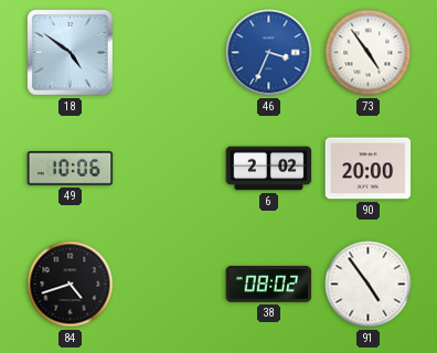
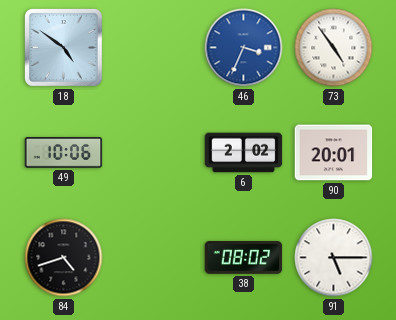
90: 20:00 -> 20:01 (334, 153)
91: 4:54 -> 5:15 (334, 258)
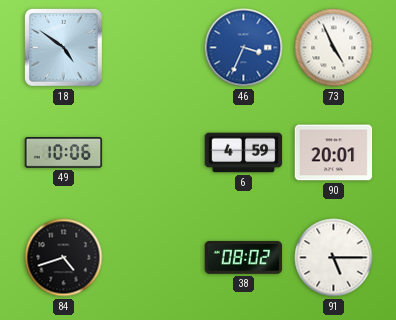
73: 4:54 -> 4:56 (334, 48)
6: 2:02 -> 4:59 (244, 153)
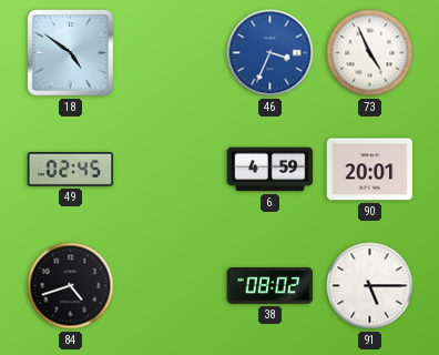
49: 10:06 -> 02:45 (71, 170)
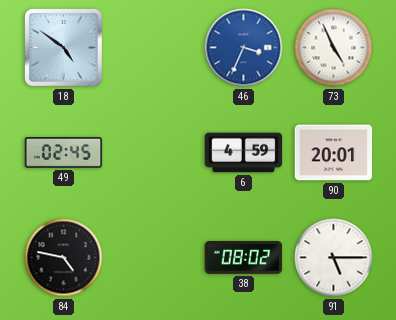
84: 4:42 -> 4:47 (64, 258)
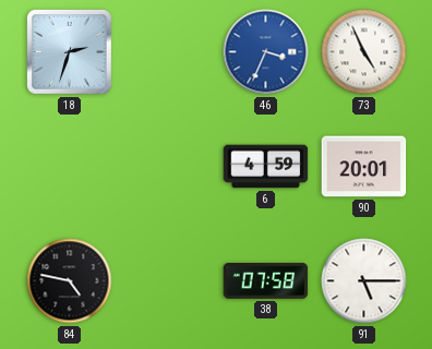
18: 4:51 -> 2:33 (70, 52)
49: 02:45 -> none (64, 153)
38: 08:02 -> 07:58 (266, 280)
